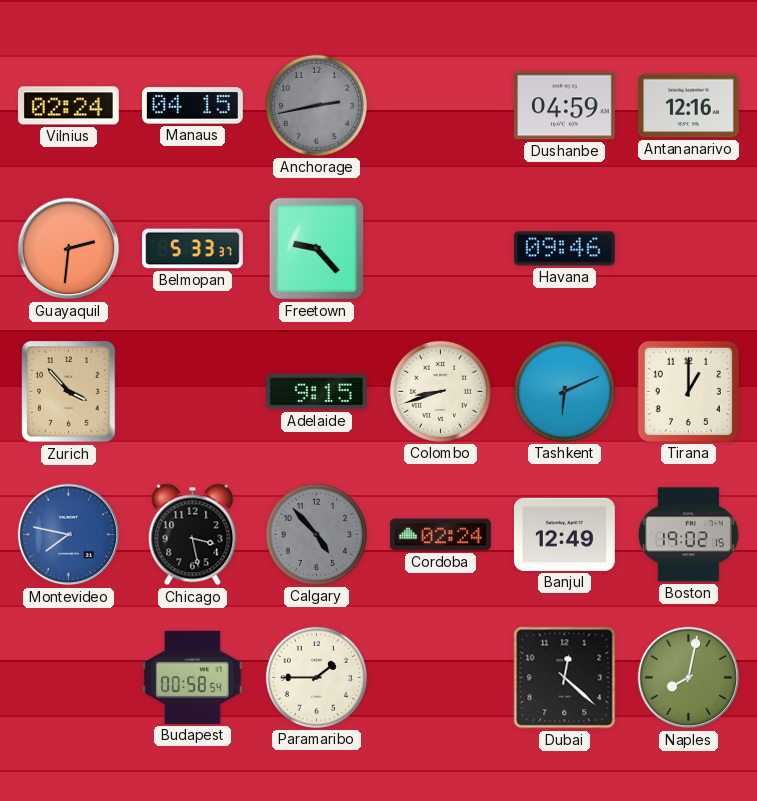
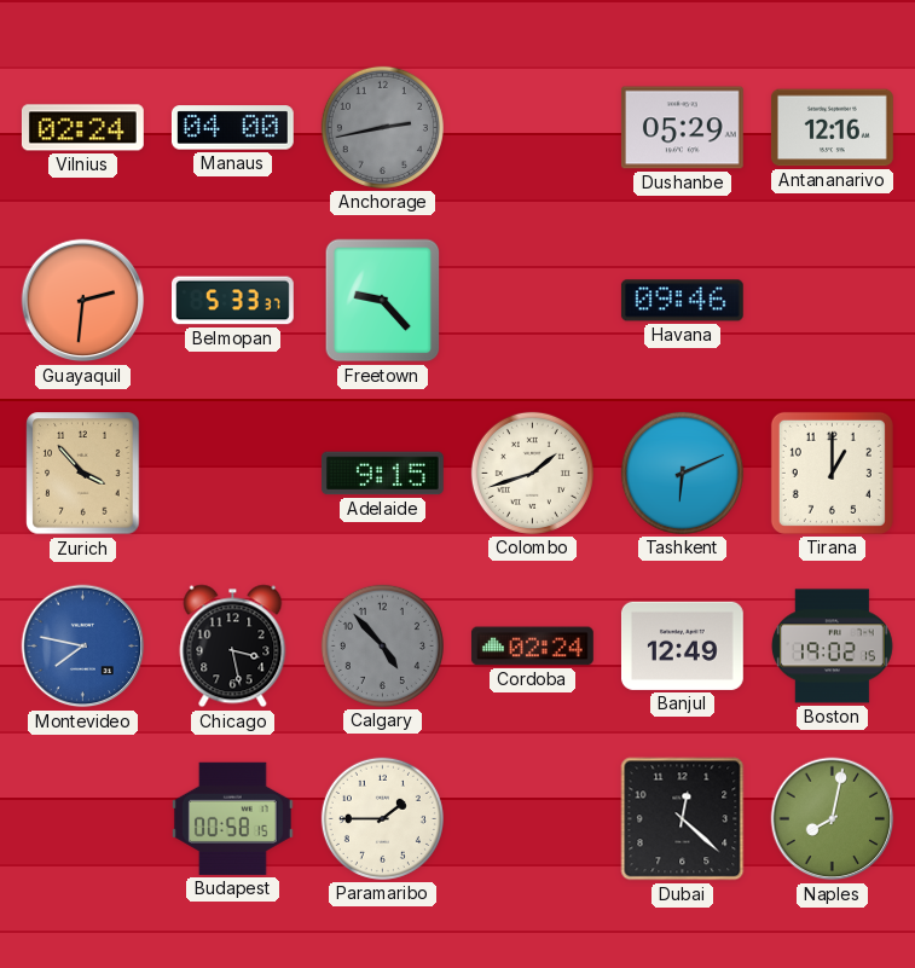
Manaus: 04:15 -> 04:00 (232, 128)
Dushanbe: 04:59 -> 05:29 (682, 128)
Colombo: 8:42 -> 1:42 (532, 473)
Budapest: 00:58:54 -> 00:58:15 (232, 818)
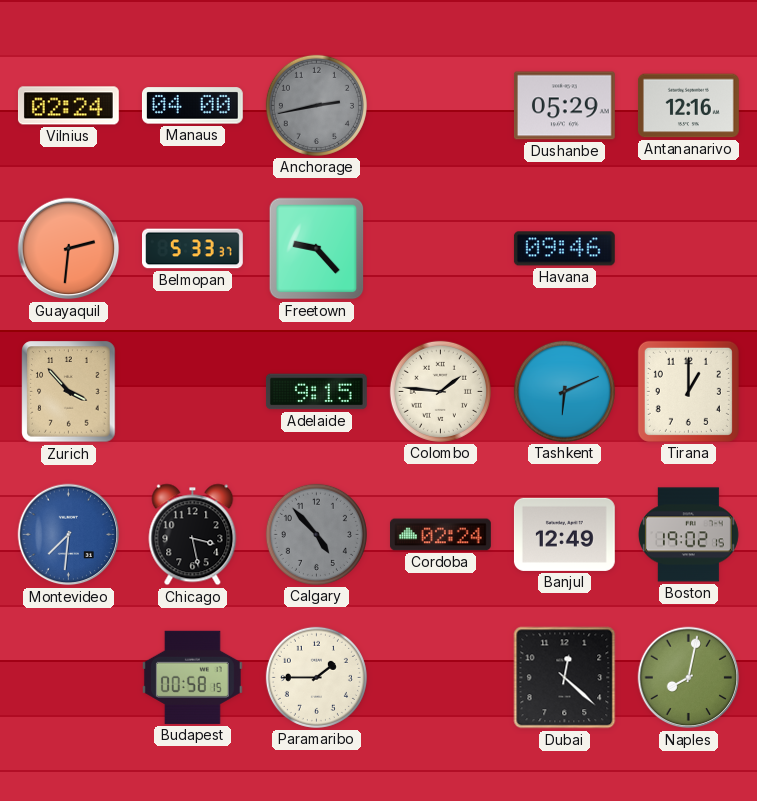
Colombo: 1:42 -> 1:46 (440, 391)
Montevideo: 7:47 -> 7:31 (69, 535)
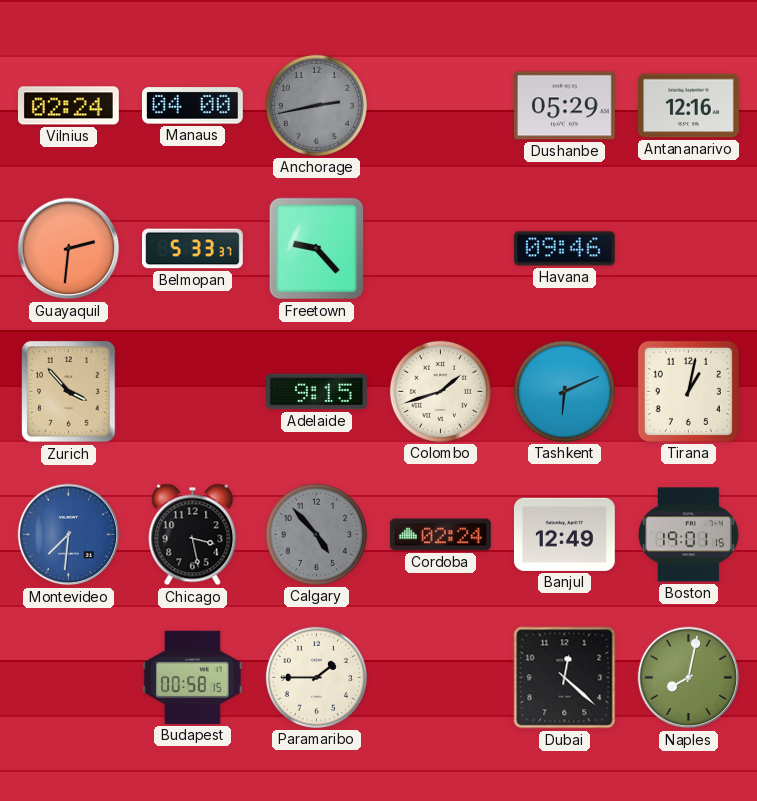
Colombo: 1:46 -> 1:42 (440, 391)
Tirana: 1:00 -> 1:02 (688, 391)
Boston: 19:02 -> 19:01 (688, 535)
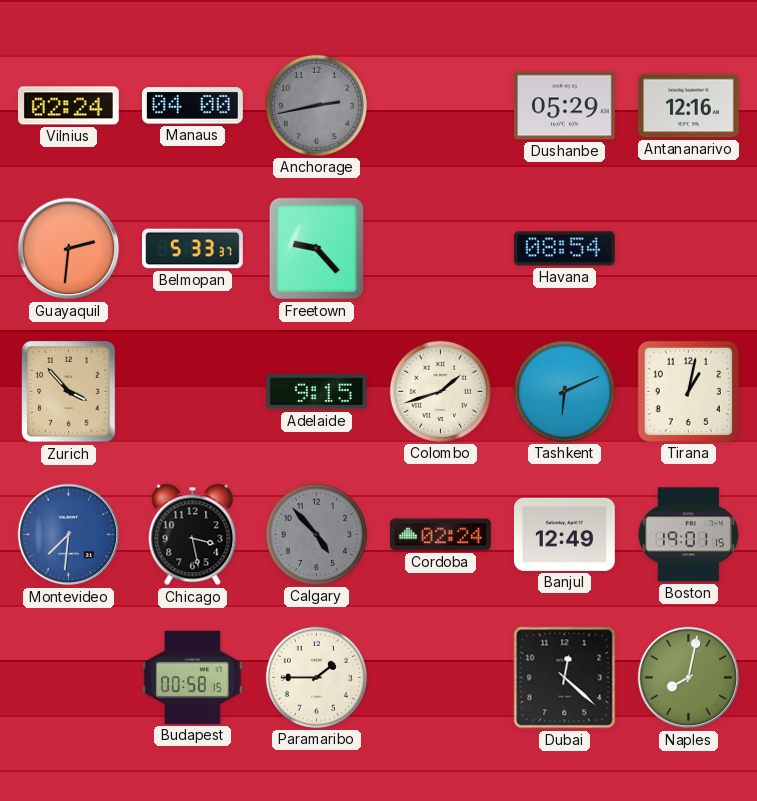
Havana: 09:46 -> 08:54 (564, 249)
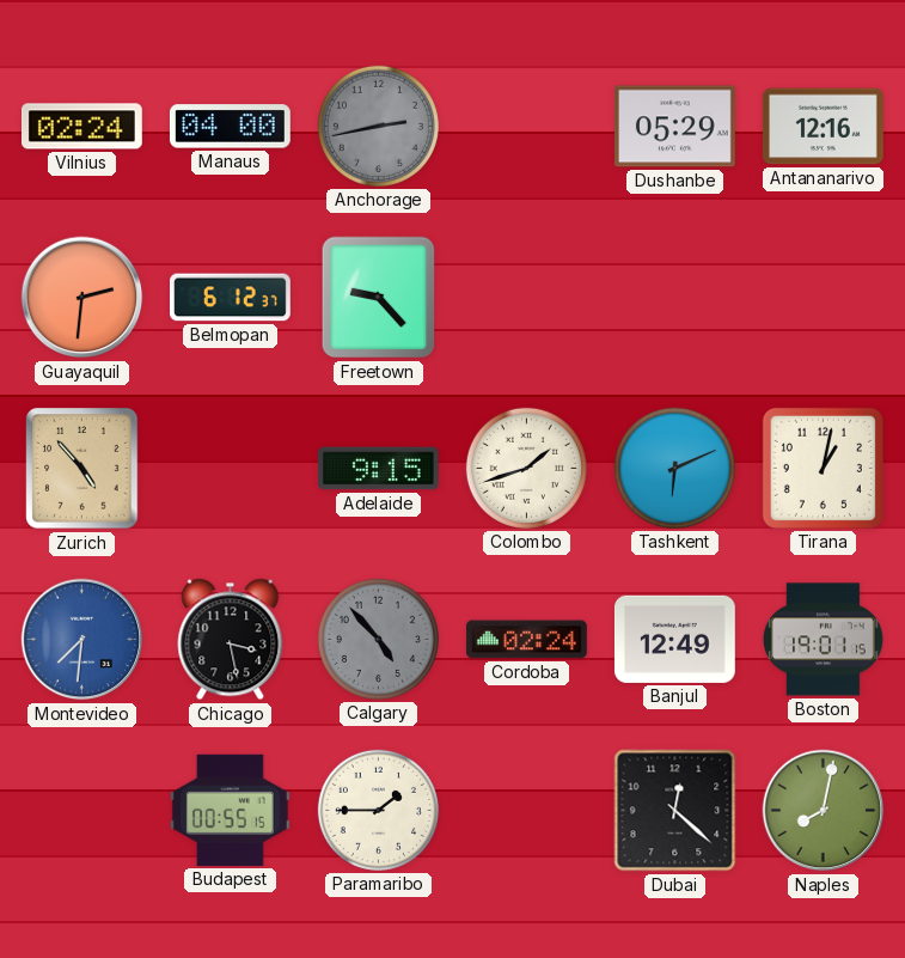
Belmopan: 5:33 -> 6:12 (231, 298)
Havana: 08:54 -> none (564, 249)
Zurich: 3:53 -> 4:53 (82, 469)
Budapest: 00:58 -> 00:55 (230, 810)
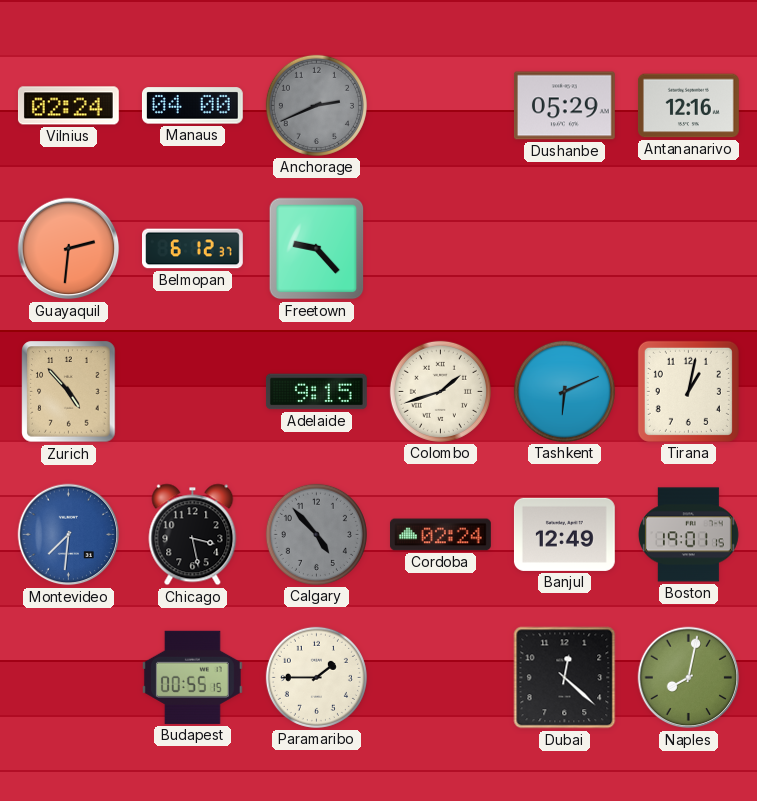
Anchorage: 2:43 -> 2:41 (316, 105)
